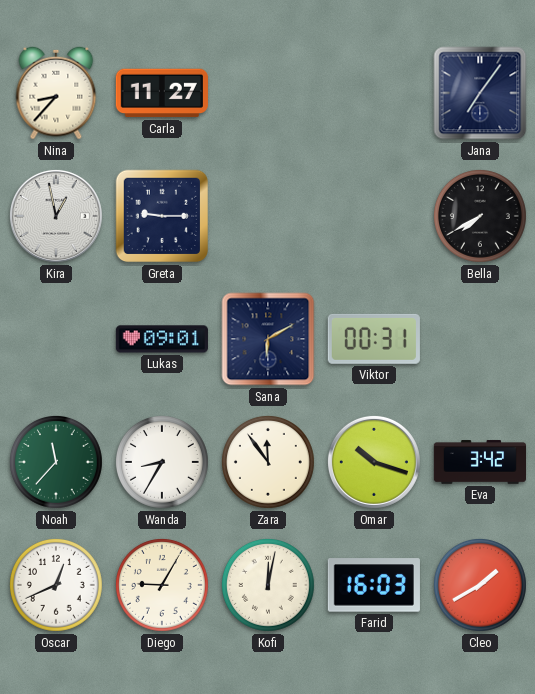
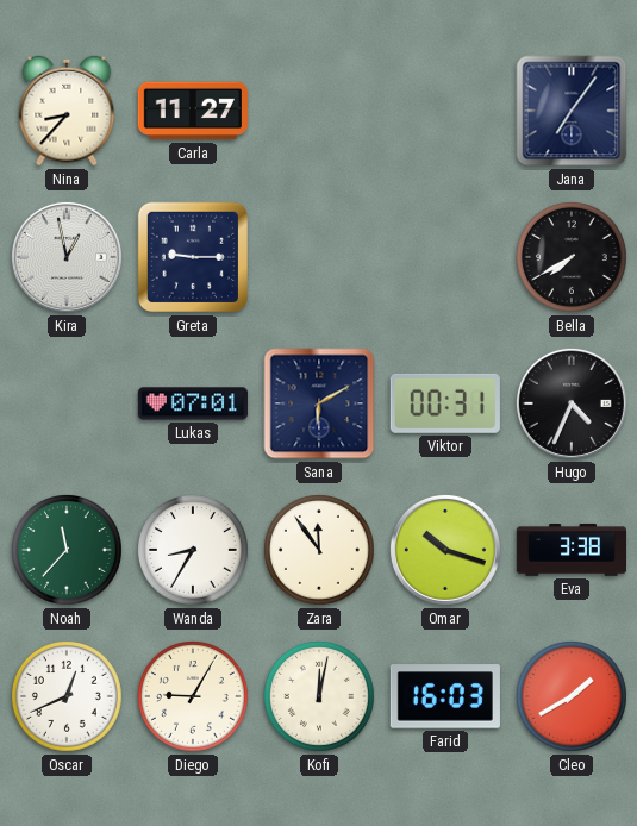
Lukas: 09:01 -> 07:01 (193, 403)
Hugo: none -> 4:34 (572, 403)
Eva: 3:42 -> 3:38 (570, 550)
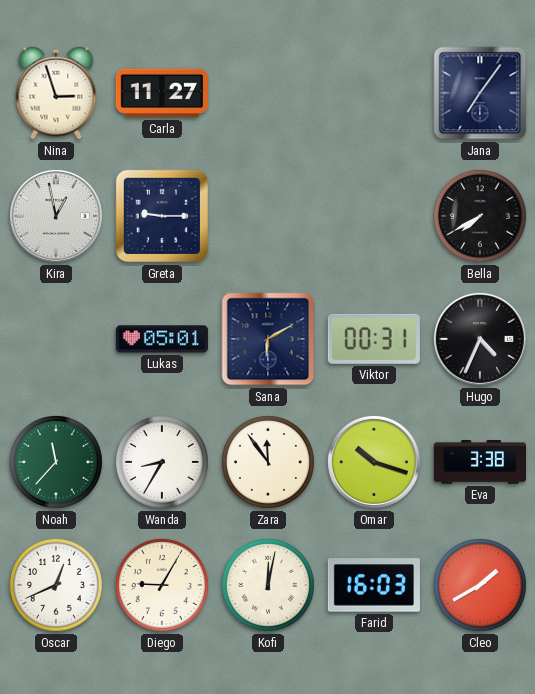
Nina: 8:37 -> 2:57 (56, 93)
Lukas: 07:01 -> 05:01 (162, 339)
